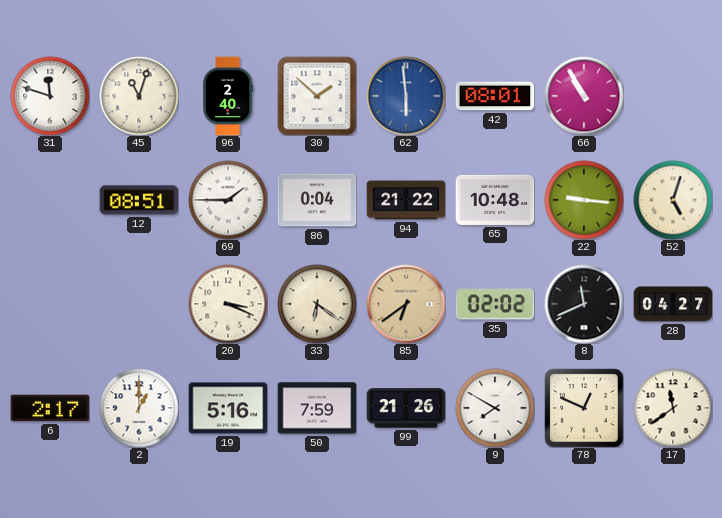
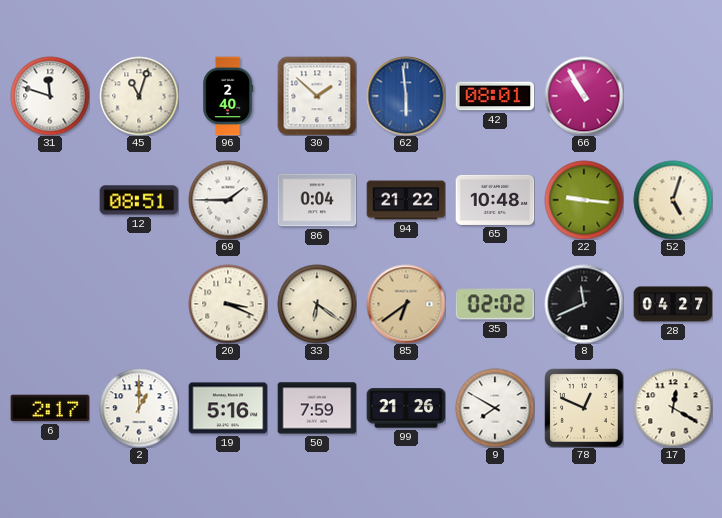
17: 11:39 -> 12:20 (673, 408)
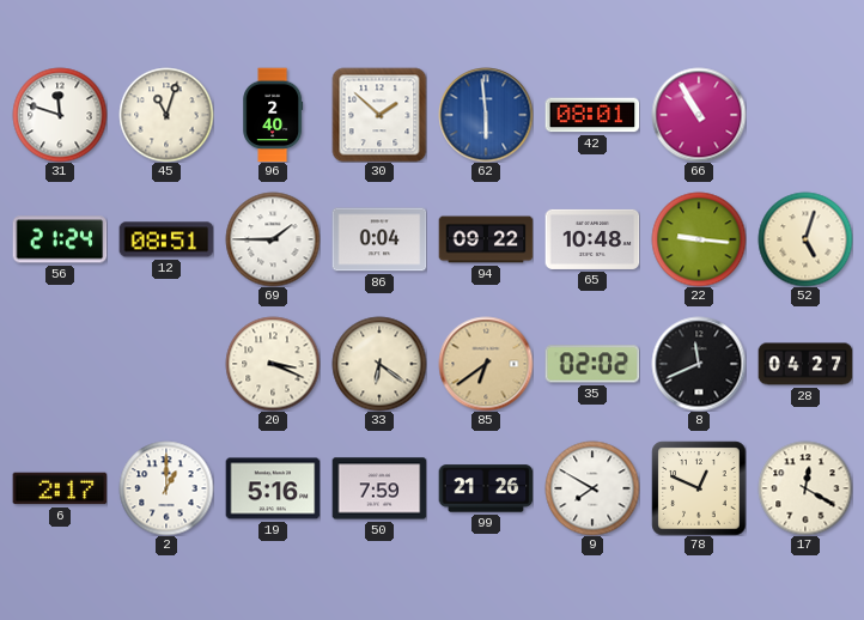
56: none -> 21:24 (60, 239)
94: 21:22 -> 09:22 (486, 239)
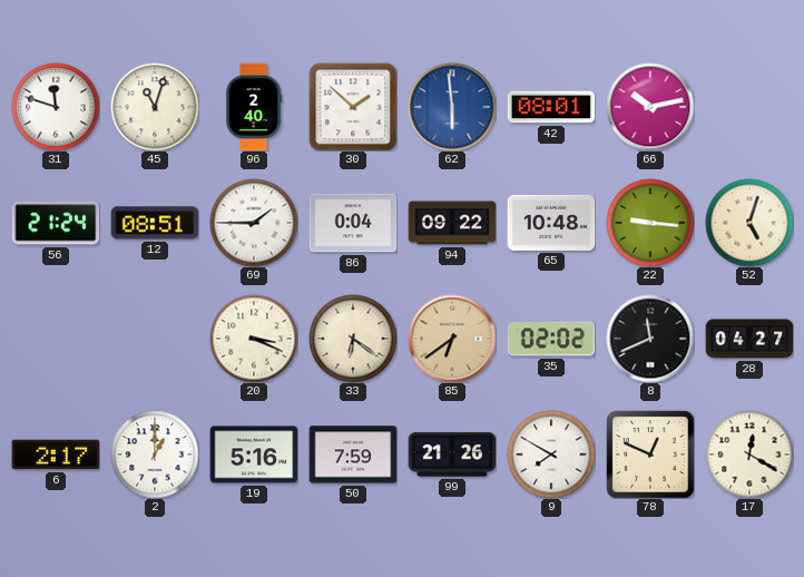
66: 10:55 -> 10:13 (650, 107)
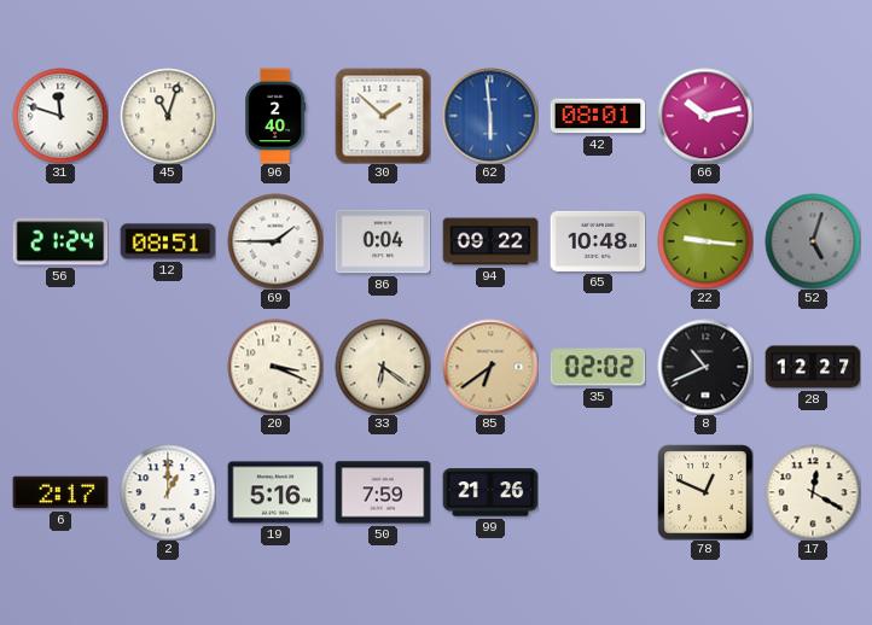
52 dial: cream -> grey (813, 241)
8: 11:41 -> 10:41 (705, 367)
28: 04:27 -> 12:27 (813, 367)
9: 7:50 -> none (551, 454)
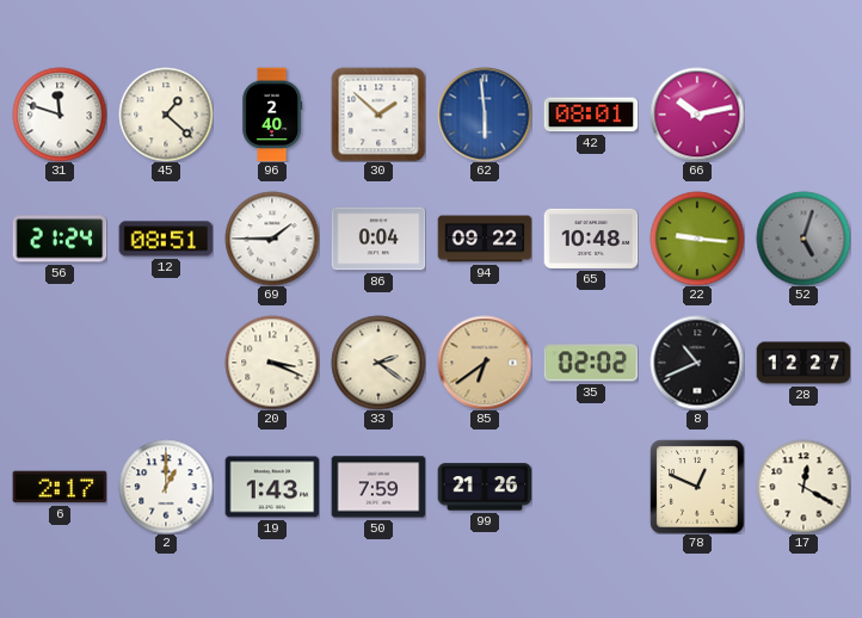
45: 11:03 -> 1:22 (166, 115)
33: 6:21 -> 2:21 (378, 363)
19: 5:16 -> 1:43 (272, 487)
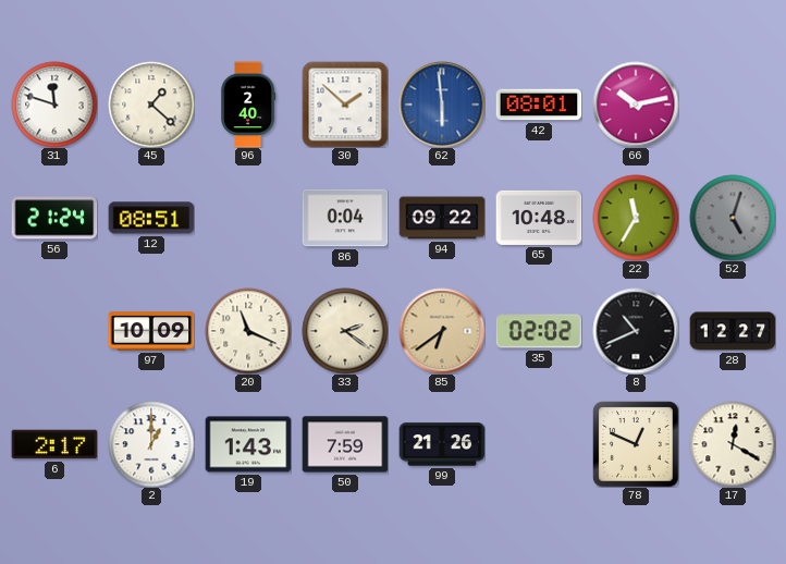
69: 1:45 -> none (272, 239)
22: 9:16 -> 11:35 (636, 218)
97: none -> 10:09 (151, 331)
20: 3:19 -> 11:19 (248, 331)
